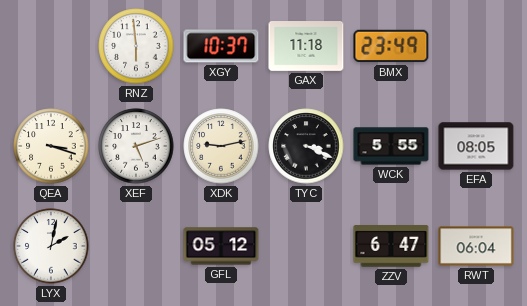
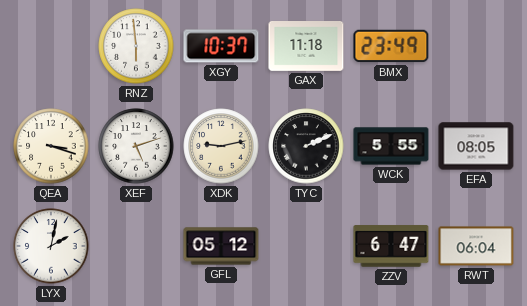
TYC: 3:19 -> 2:11 (306, 146)
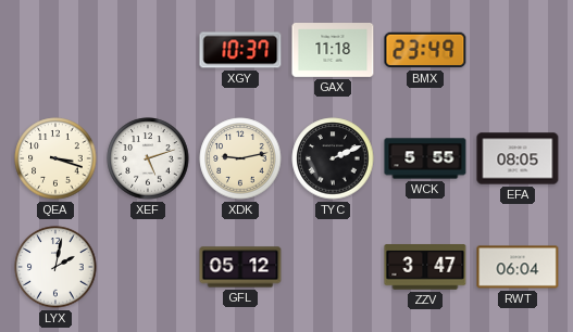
RNZ: 5:59 -> none (136, 46)
ZZV: 6:47 -> 3:47 (425, 267)
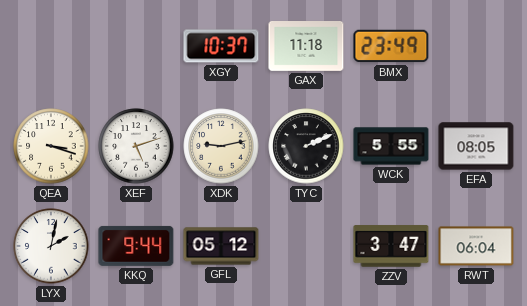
KKQ: none -> 9:44 (136, 246)
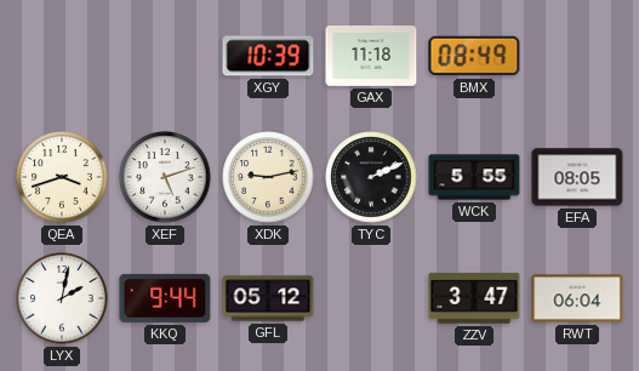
XGY: 10:37 -> 10:39 (268, 56)
BMX: 23:49 -> 08:49 (474, 56)
QEA: 3:18 -> 3:42 (62, 177)
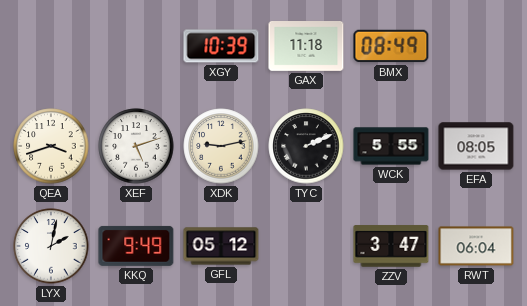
KKQ: 9:44 -> 9:49 (136, 246)
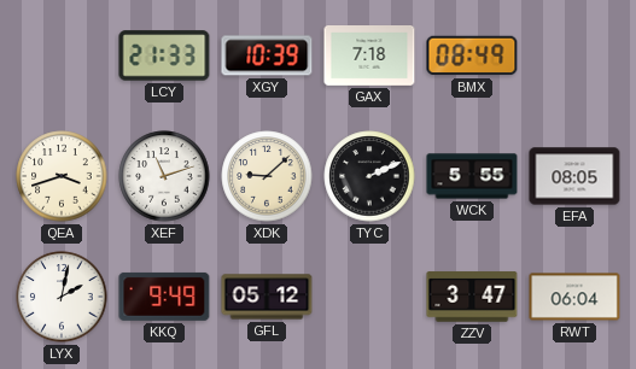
LCY: none -> 21:33 (164, 55)
GAX: 11:18 -> 7:18 (369, 57)
XEF: 5:12 -> 11:12 (164, 176)
XDK: 9:13 -> 9:08 (267, 176)
